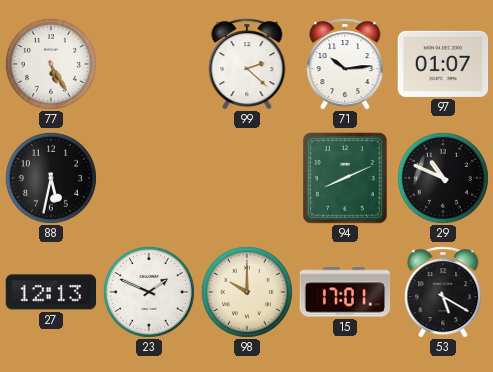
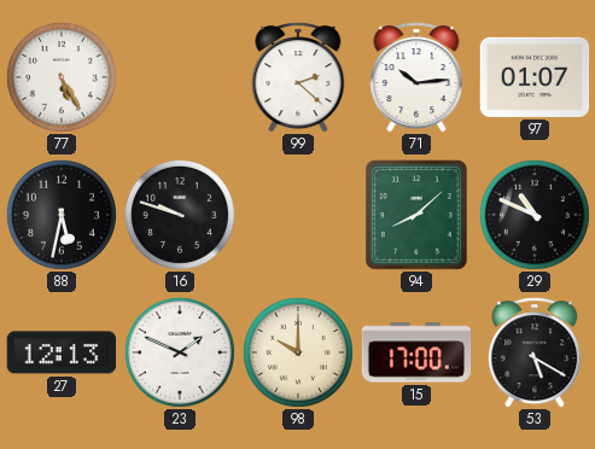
16: none -> 9:48 (180, 215)
94: 8:11 -> 8:08 (418, 215)
15: 17:01 -> 17:00 (416, 352)
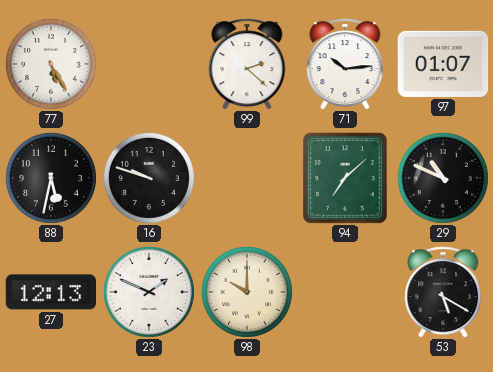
94: 8:08 -> 7:08 (346, 178)
15: 17:00 -> none (416, 352)
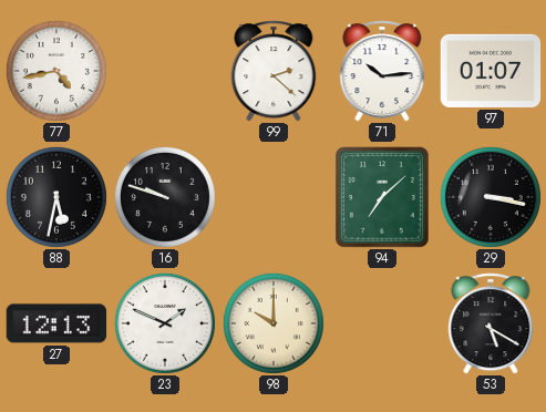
77: 5:25 -> 4:43 (56, 71)
29: 10:49 -> 3:17 (491, 197)
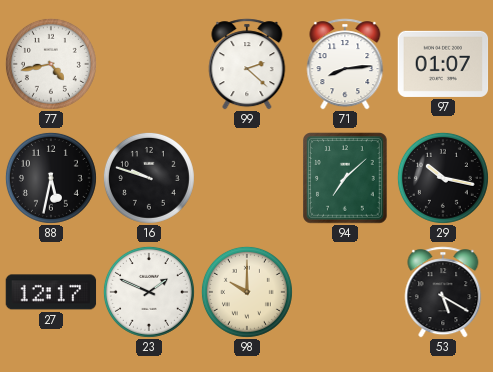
71: 10:14 -> 8:14 (345, 64)
29: 3:17 -> 10:17 (443, 178)
27: 12:13 -> 12:17 (51, 292)
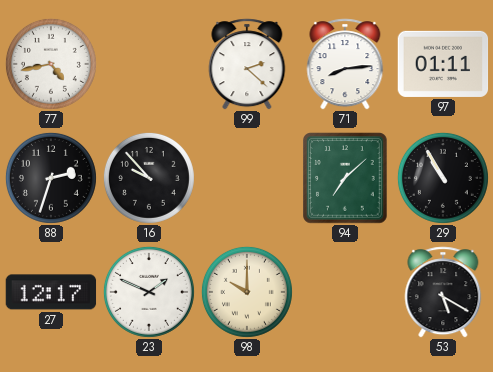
97: 01:07 -> 01:11 (443, 64)
88: 5:32 -> 2:33 (51, 178)
16: 9:48 -> 9:53 (149, 178)
29: 10:17 -> 10:55 (443, 178)
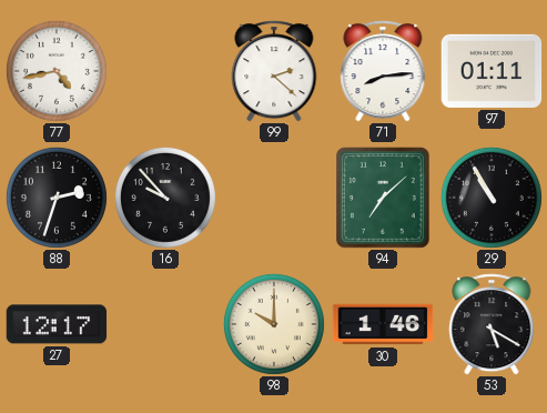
23: 1:49 -> none (149, 292)
30: none -> 1:46 (383, 324)
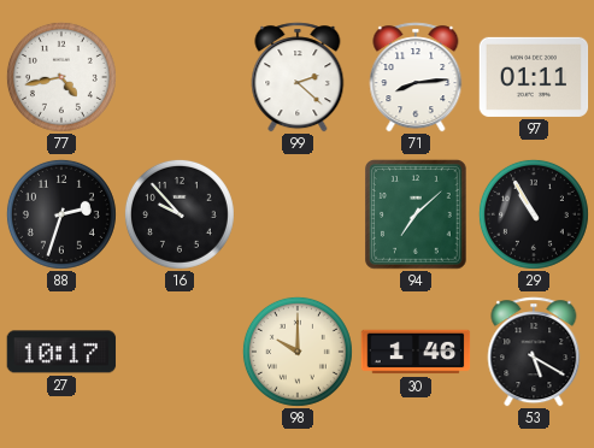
27: 12:17 -> 10:17 (61, 352)
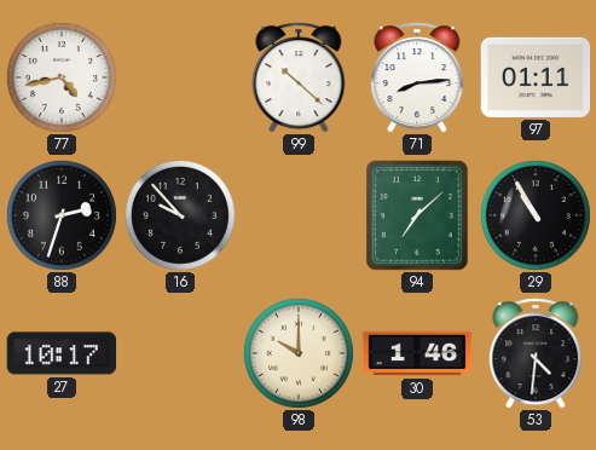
99: 2:22 -> 10:22 (299, 77)
53: 5:20 -> 4:31 (536, 353)
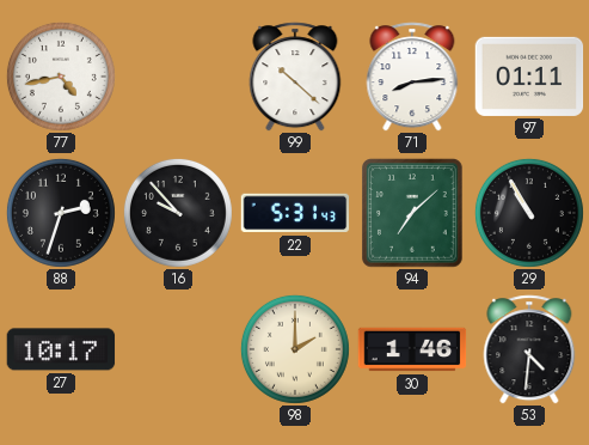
22: none -> 5:31 (295, 213)
98: 10:00 -> 2:00 (295, 349)
